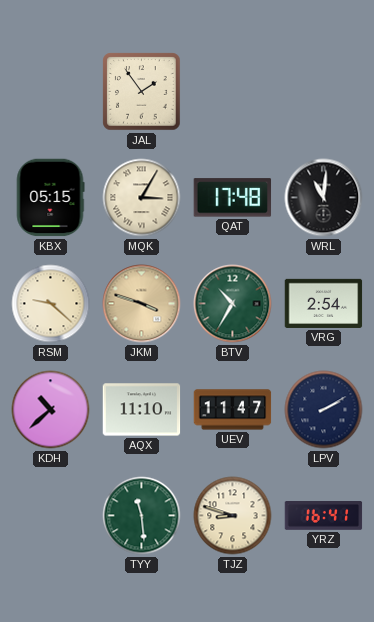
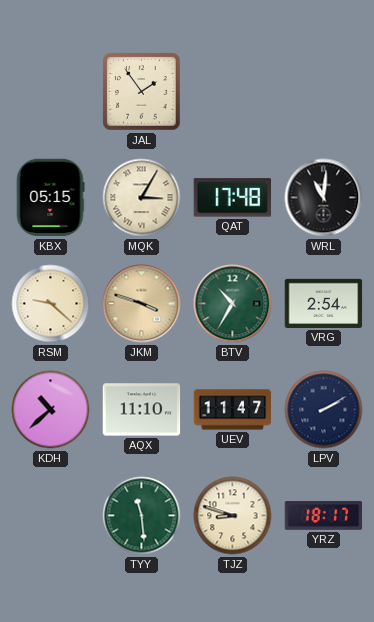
YRZ: 16:41 -> 18:17 (324, 516)
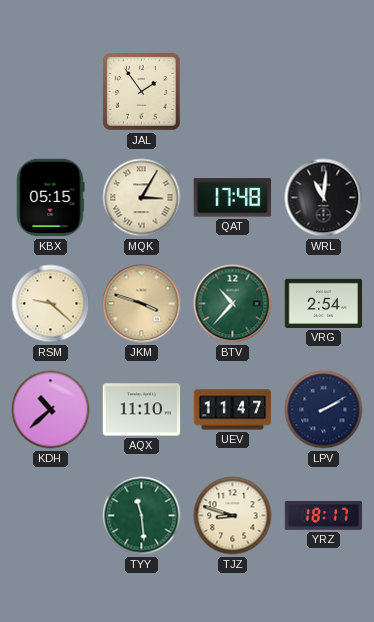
BTV: 10:35 -> 10:37 (233, 304)
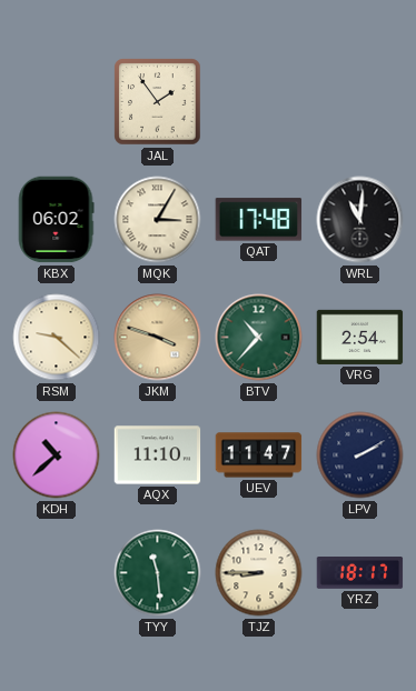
KBX: 05:15 -> 06:02 (56, 220)
TJZ: 8:48 -> 8:45 (259, 573)
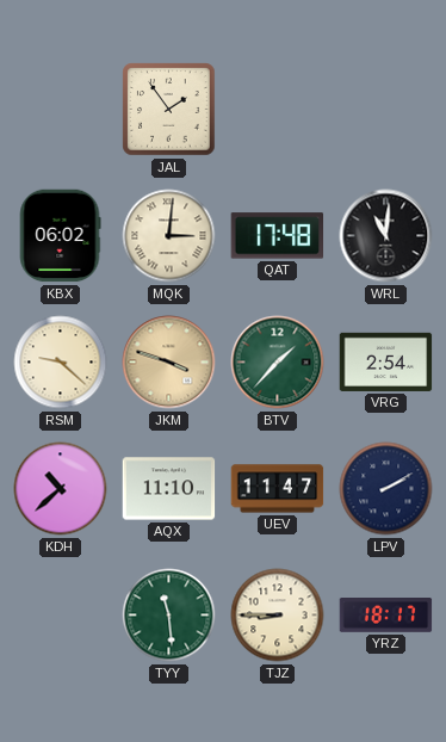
MQK: 3:05 -> 3:01 (169, 236)
BTV: 10:37 -> 1:37 (278, 363)
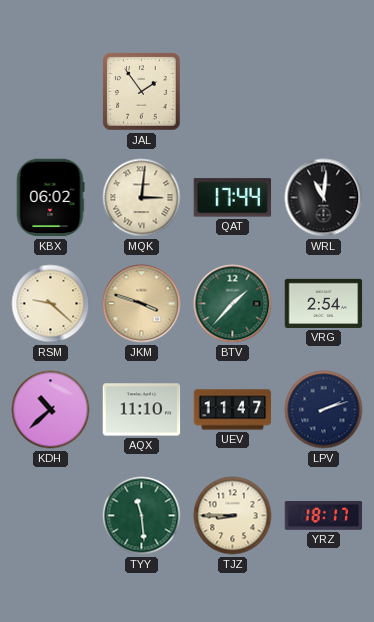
QAT: 17:48 -> 17:44 (233, 198)
LPV: 2:10 -> 2:12 (324, 410)
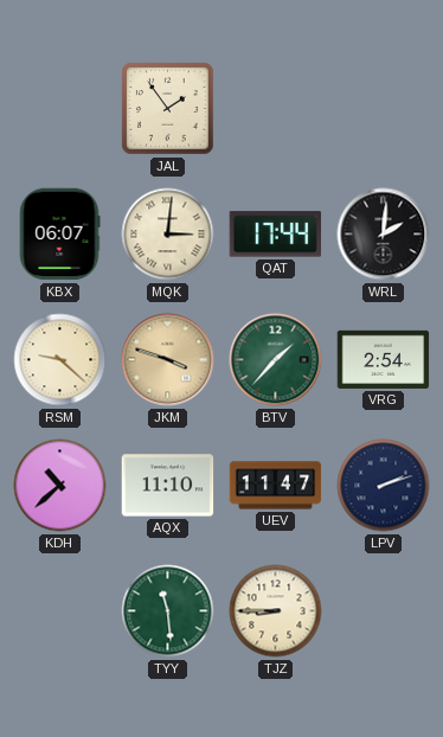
KBX: 06:02 -> 06:07 (59, 235)
WRL: 11:01 -> 2:01 (384, 235)
YRZ: 18:17 -> none (324, 516)
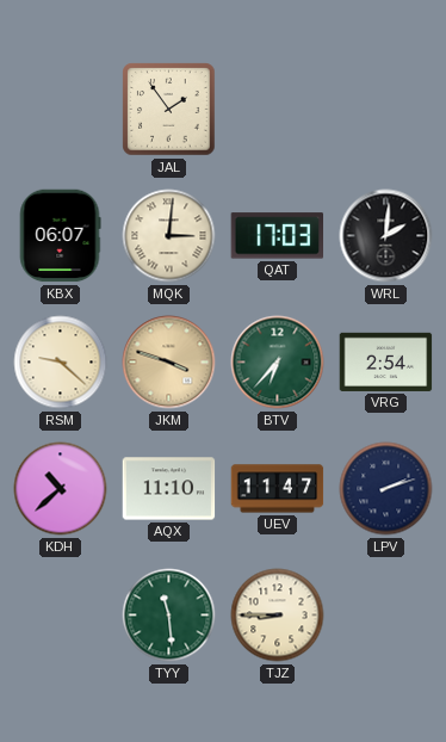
QAT: 17:44 -> 17:03 (278, 236)
BTV: 1:37 -> 6:37 (278, 363)
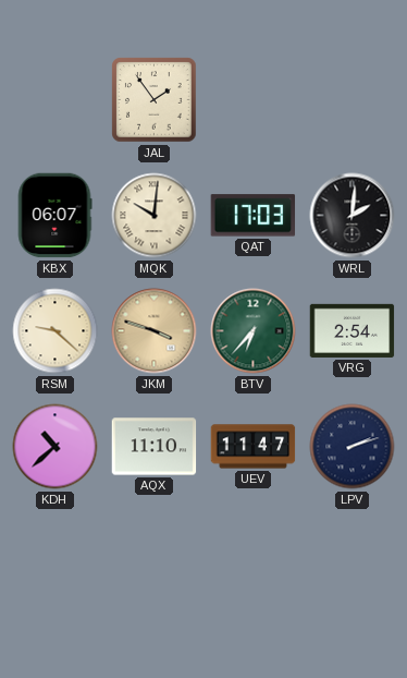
MQK: 3:01 -> 10:01 (155, 216)
TYY: 11:29 -> none (169, 616)
TJZ: 8:45 -> none (278, 616)
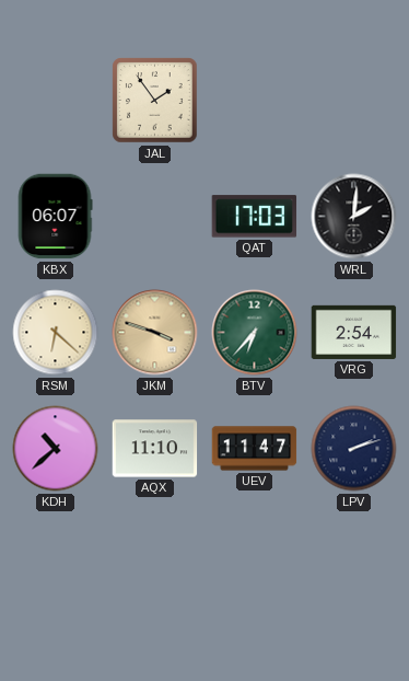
MQK: 10:01 -> none (155, 216)
RSM: 9:22 -> 6:22 (56, 333)
